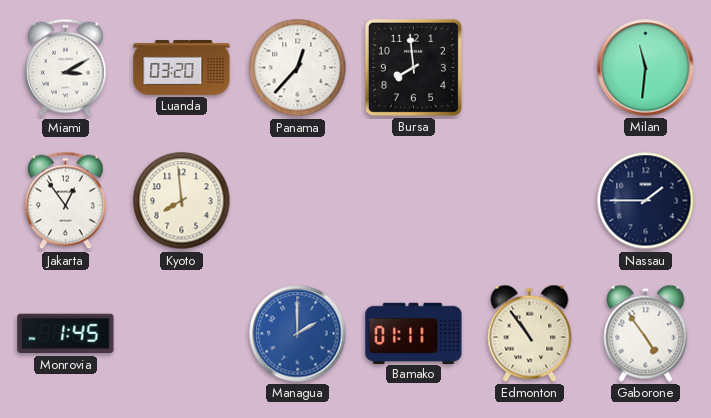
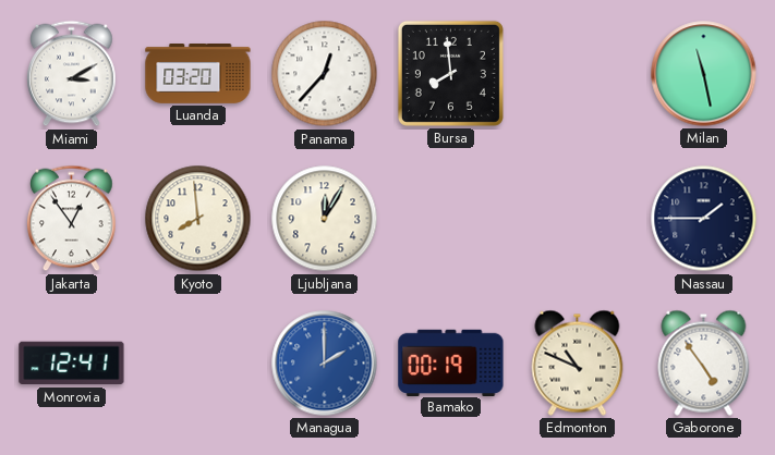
Milan: 11:31 -> 11:28 (704, 74)
Ljubljana: none -> 12:05 (325, 219)
Monrovia: 1:45 -> 12:41 (72, 364)
Bamako: 01:11 -> 00:19 (451, 362)
Edmonton: 10:54 -> 10:49 (578, 362)
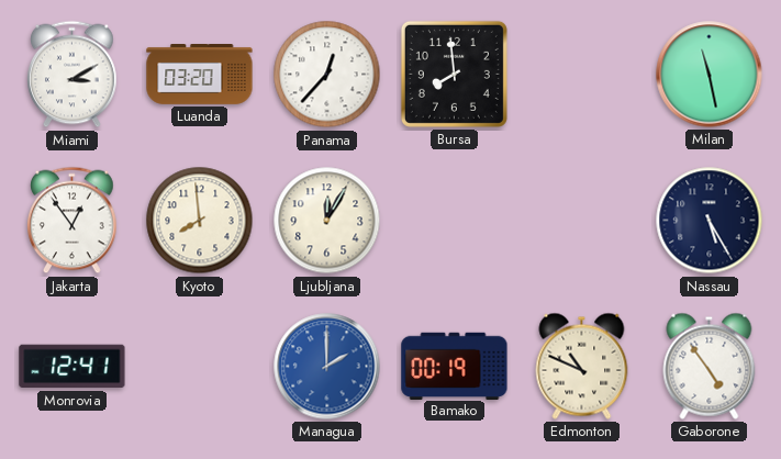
Nassau: 1:45 -> 5:25 (710, 221)
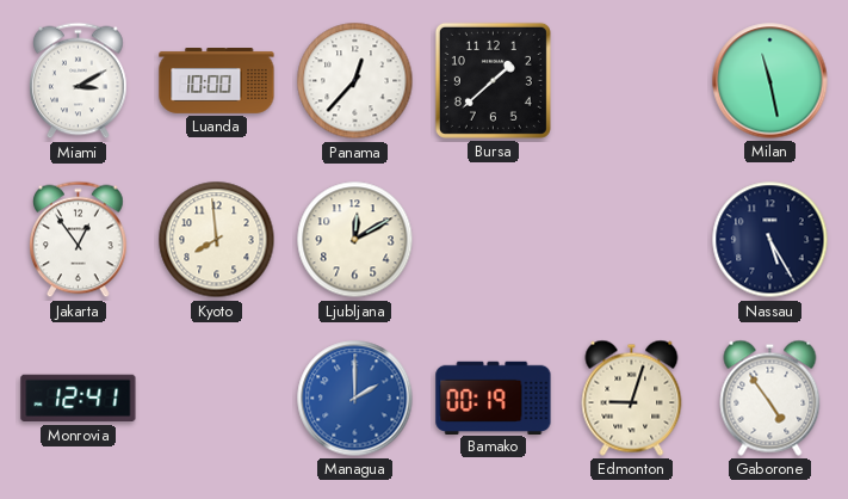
Luanda: 03:20 -> 10:00 (217, 81)
Bursa: 7:59 -> 1:38 (493, 80)
Ljubljana: 12:05 -> 12:10 (355, 240)
Edmonton: 10:49 -> 9:03 (632, 398)
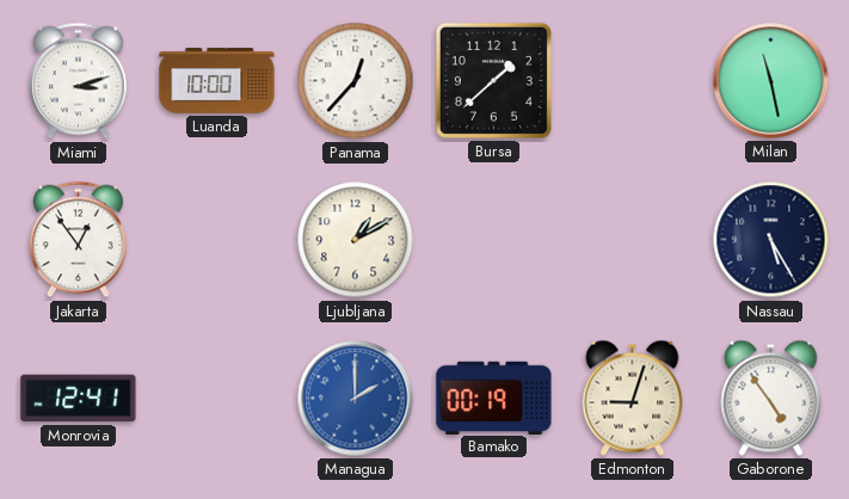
Miami: 3:10 -> 3:12 (79, 81)
Kyoto: 7:59 -> none (217, 240)
Ljubljana: 12:10 -> 1:10 (356, 240)
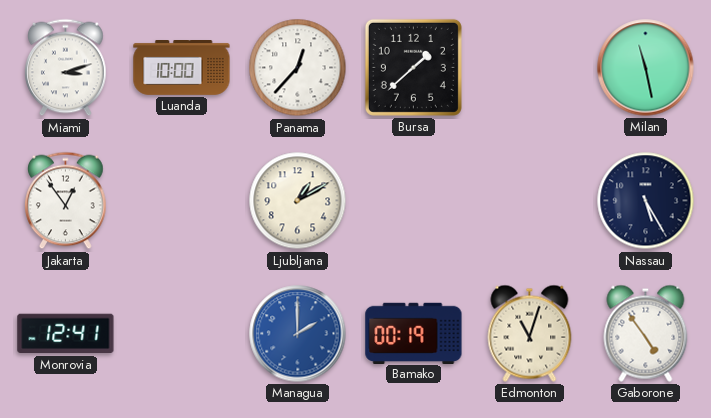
Edmonton: 9:03 -> 11:03 (530, 333)
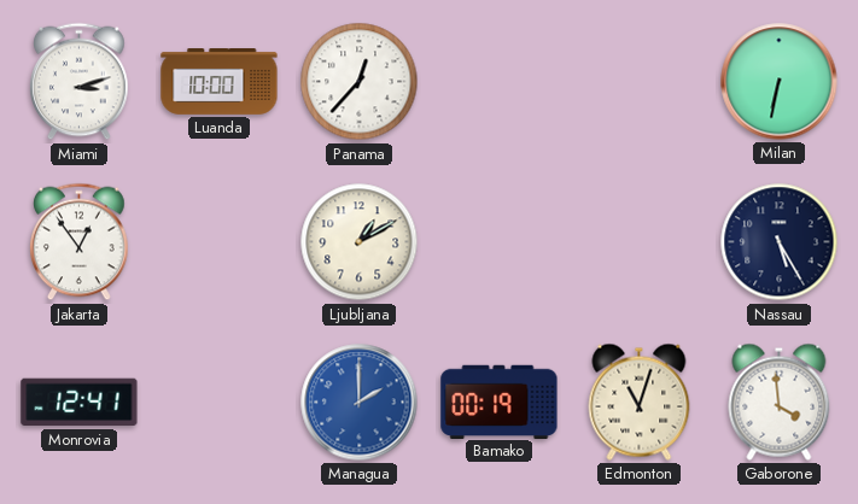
Bursa: 1:38 -> none (413, 67)
Milan: 11:28 -> 6:32 (780, 82)
Gaborone: 4:54 -> 3:59 (780, 402)
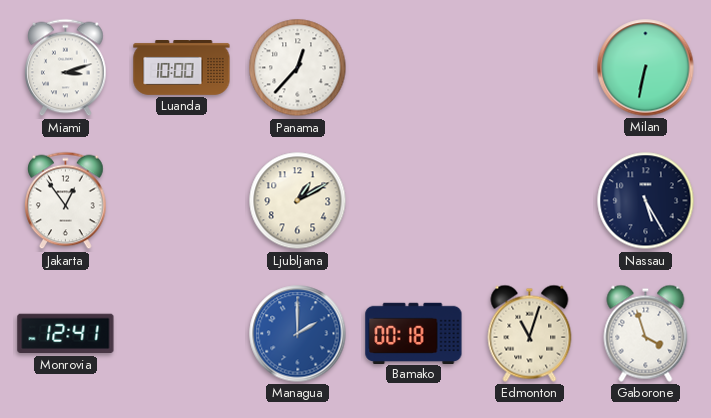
Bamako: 00:19 -> 00:18 (414, 333)
Gaborone: 3:59 -> 3:57 (646, 333)
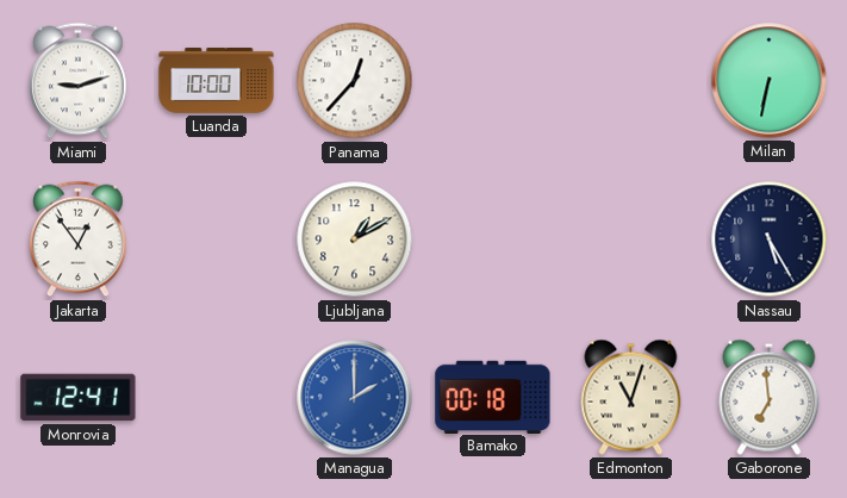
Miami: 3:12 -> 9:12 (79, 81)
Gaborone: 3:57 -> 6:59 (770, 397)
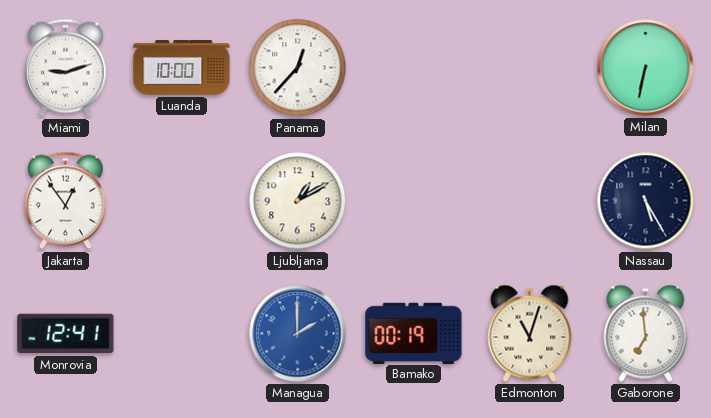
Bamako: 00:18 -> 00:19 (414, 333)
